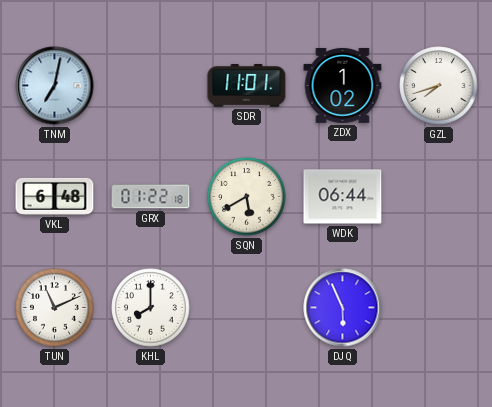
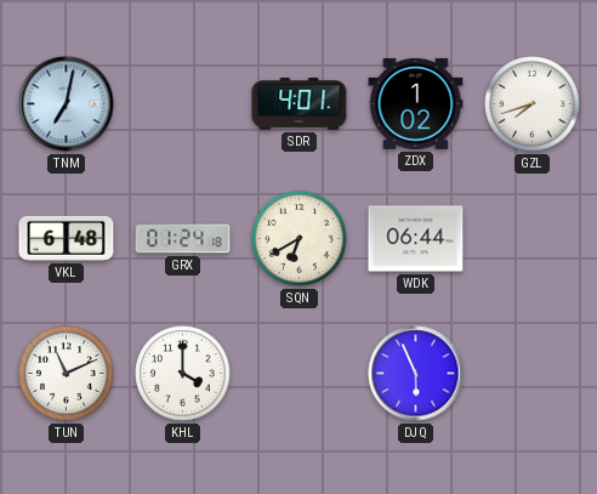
SDR: 11:01 -> 4:01 (300, 104)
GRX: 01:22 -> 01:24 (183, 239)
SQN: 5:40 -> 6:40 (300, 239)
KHL: 8:00 -> 4:00 (183, 374)
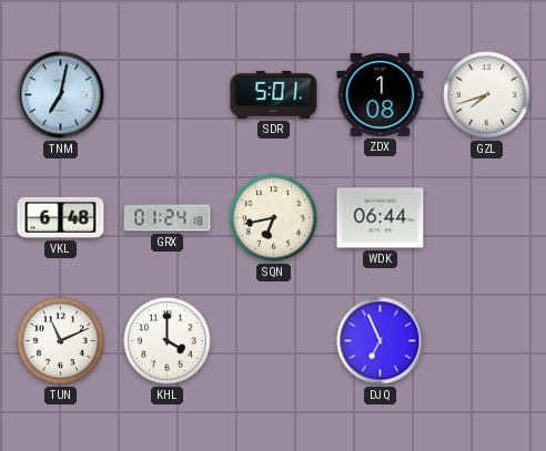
SDR: 4:01 -> 5:01 (274, 95)
ZDX: 1:02 -> 1:08 (381, 94)
SQN: 6:40 -> 6:43 (274, 218)
DJQ: 5:56 -> 6:56 (381, 341)
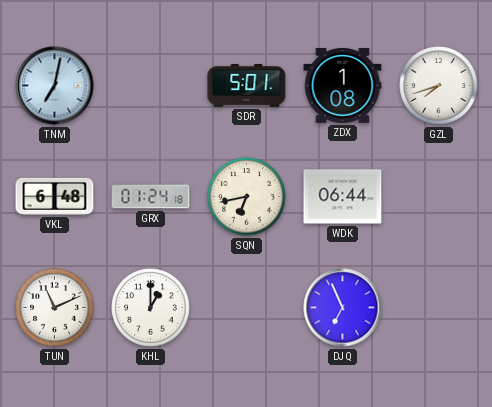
KHL: 4:00 -> 1:00 (151, 308)
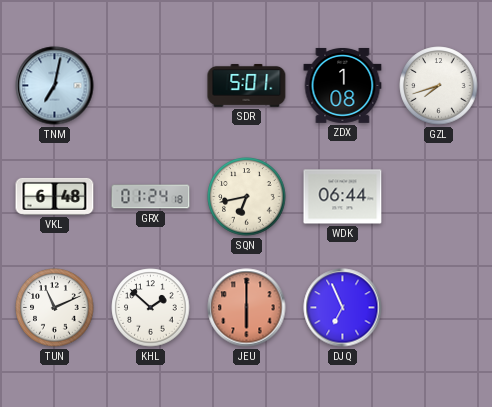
KHL: 1:00 -> 1:52 (151, 308)
JEU: none -> 6:00 (247, 308)
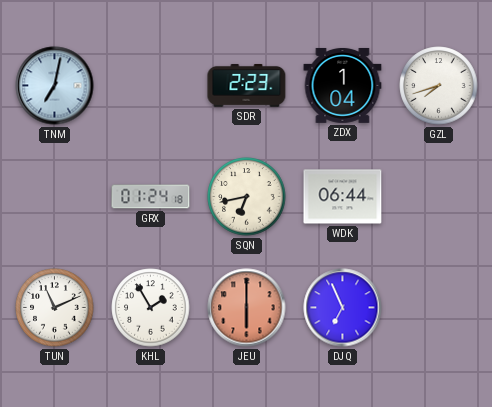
SDR: 5:01 -> 2:23 (247, 86)
ZDX: 1:08 -> 1:04 (343, 85)
VKL: 6:48 -> none (55, 196)
KHL: 1:52 -> 1:55 (151, 308)
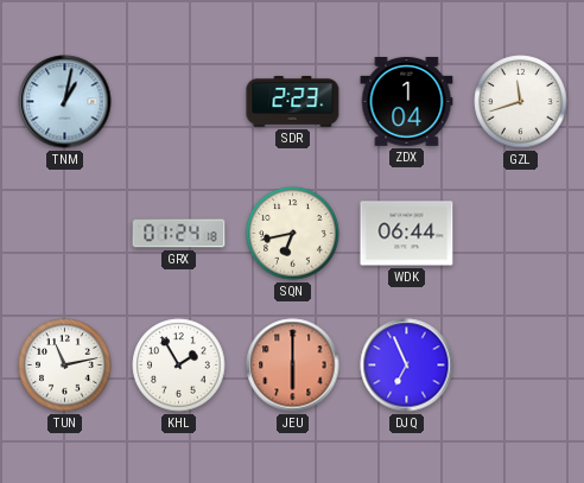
TNM: 7:02 -> 1:02 (65, 102)
GZL: 7:42 -> 11:42 (521, 102)
TUN: 11:11 -> 11:13 (65, 366)
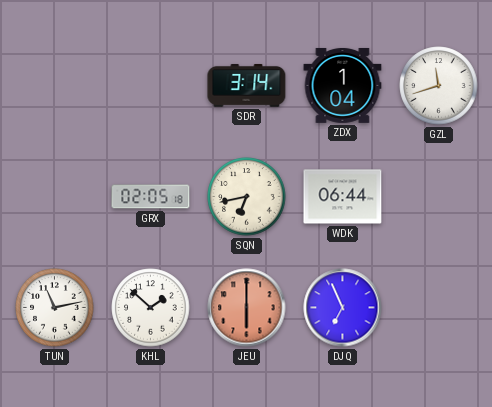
TNM: 1:02 -> none (65, 102)
SDR: 2:23 -> 3:14 (247, 86)
GRX: 01:24 -> 02:05 (151, 197)
KHL: 1:55 -> 1:52 (151, 308)
